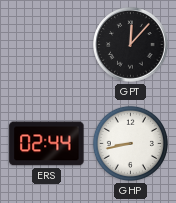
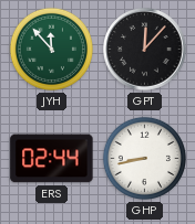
JYH: none -> 11:53 (51, 49)
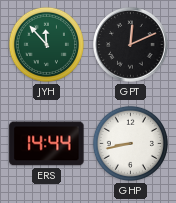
GPT: 12:07 -> 12:11 (131, 45)
ERS: 02:44 -> 14:44 (47, 144)
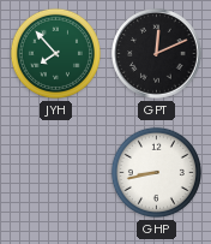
JYH: 11:53 -> 7:53 (55, 53)
ERS: 14:44 -> none (47, 144)
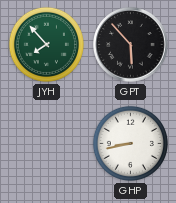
GPT: 12:11 -> 5:53 (131, 45)
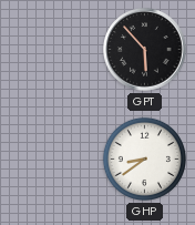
JYH: 7:53 -> none (46, 44)
GHP: 8:43 -> 8:39 (144, 158)
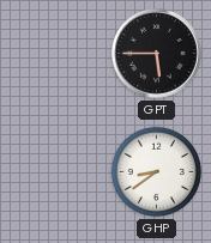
GPT: 5:53 -> 5:45 (157, 54)
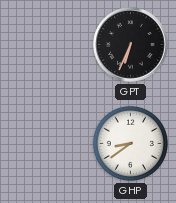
GPT: 5:45 -> 6:34 (131, 45)
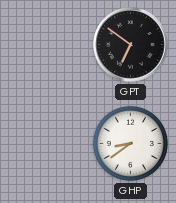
GPT: 6:34 -> 6:51 (131, 45)
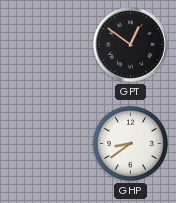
GPT: 6:51 -> 12:51 (131, 45)
